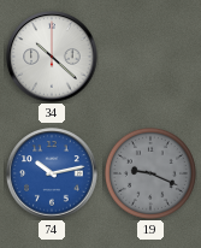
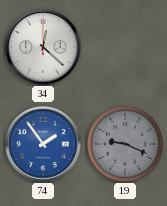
34: 10:22 -> 12:22 (43, 47)
74: 10:13 -> 1:54 (43, 144)
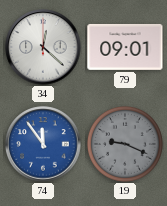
79: none -> 09:01 (125, 47)
74: 1:54 -> 11:54 (43, 144)
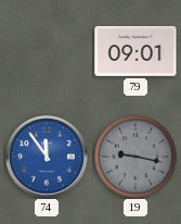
34: 12:22 -> none (43, 47)
19: 9:19 -> 9:17 (135, 157)
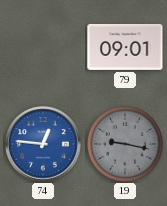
74: 11:54 -> 12:46 (43, 144)
